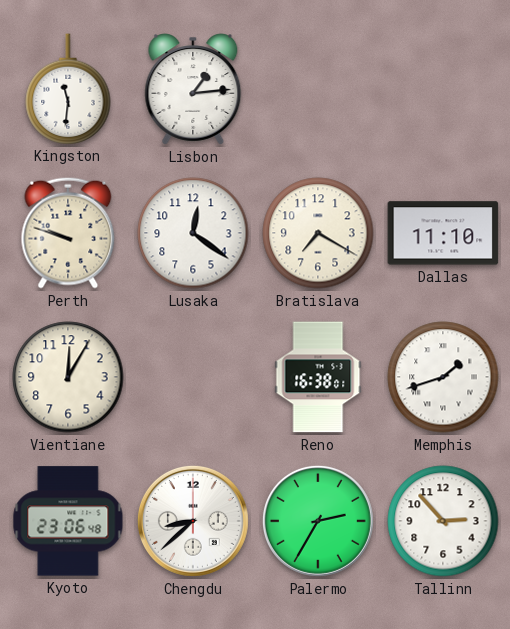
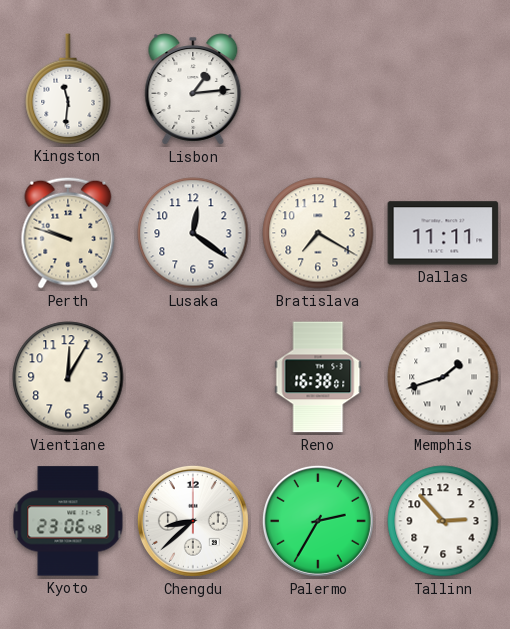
Dallas: 11:10 -> 11:11 (443, 233)
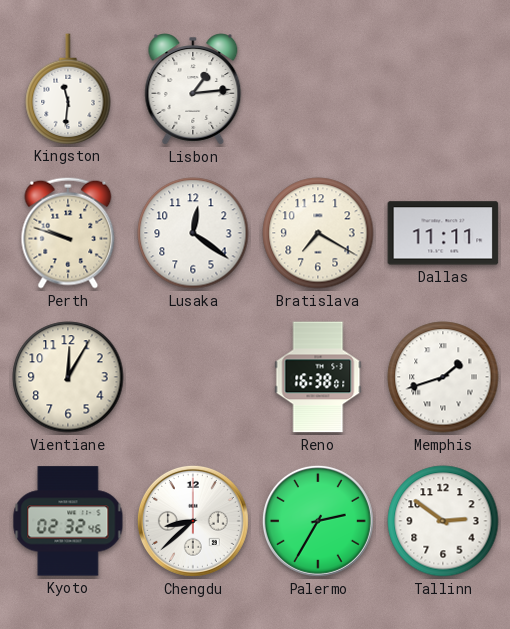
Kyoto: 23:06 -> 02:32 (68, 521)
Tallinn: 2:53 -> 2:51 (443, 521)
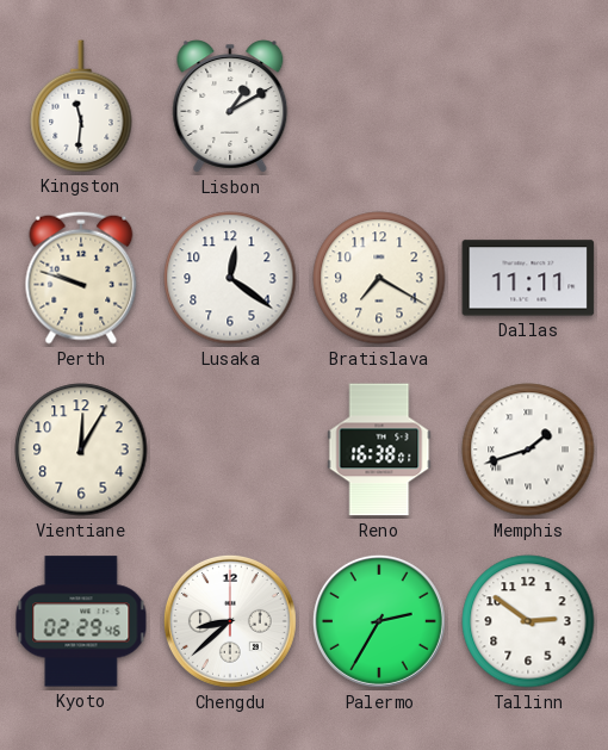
Lisbon: 1:14 -> 1:10 (230, 106)
Kyoto: 02:32 -> 02:29 (81, 621)
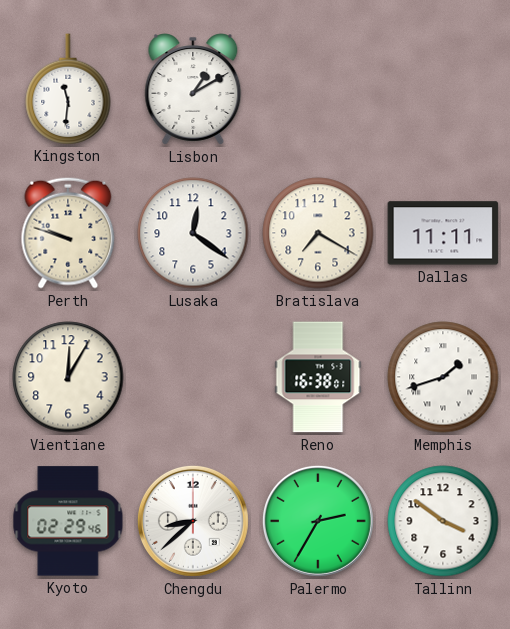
Tallinn: 2:51 -> 3:51 (443, 521)
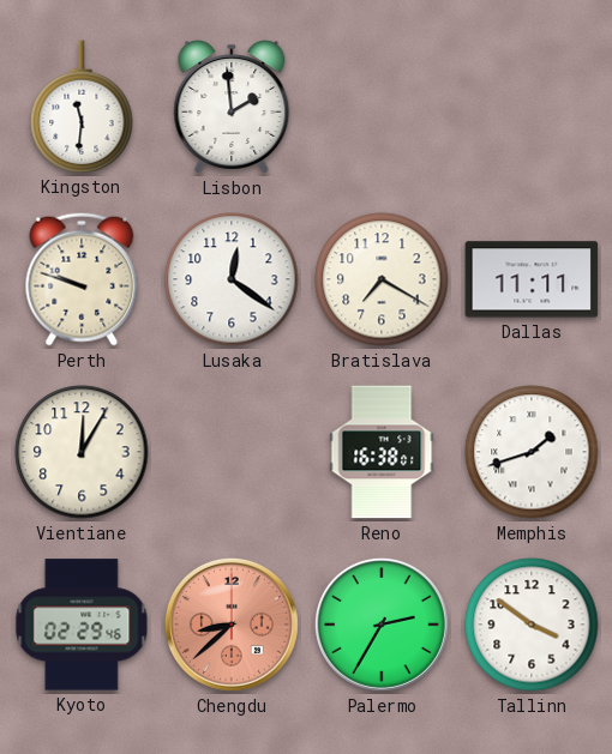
Lisbon: 1:10 -> 1:59 (232, 107)
Chengdu dial: white -> salmon (232, 625)
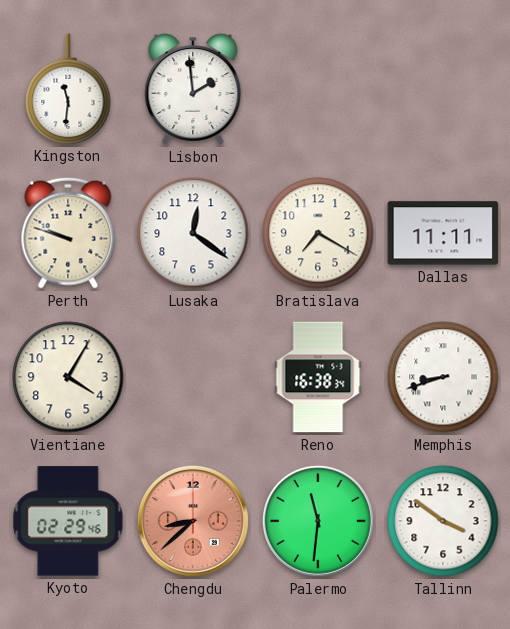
Vientiane: 12:05 -> 4:05 (68, 377)
Reno: 16:38:01 -> 16:38:34 (318, 377)
Memphis: 1:42 -> 8:42 (443, 377)
Palermo: 2:35 -> 11:31 (318, 521)
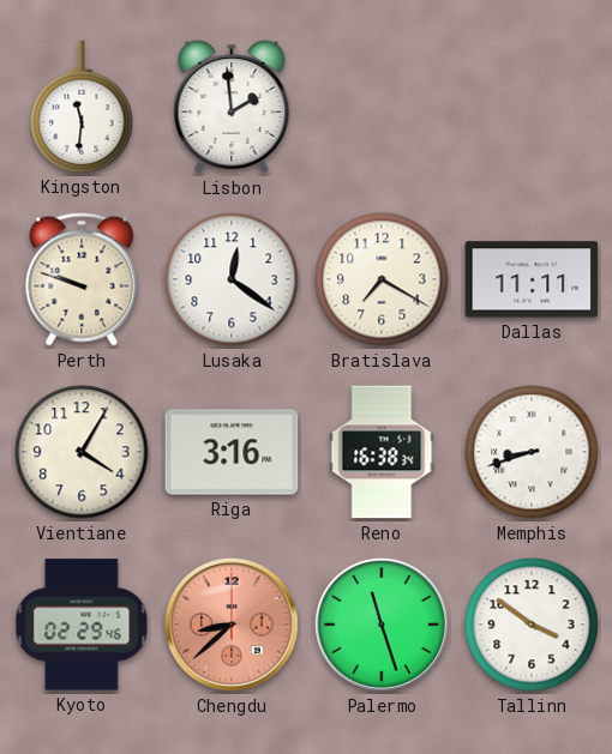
Riga: none -> 3:16 (232, 452)
Palermo: 11:31 -> 11:27 (382, 625)
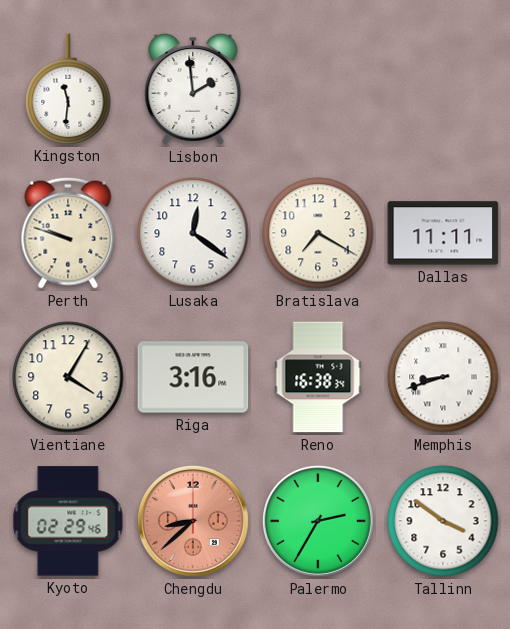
Palermo: 11:27 -> 2:35 (318, 521)
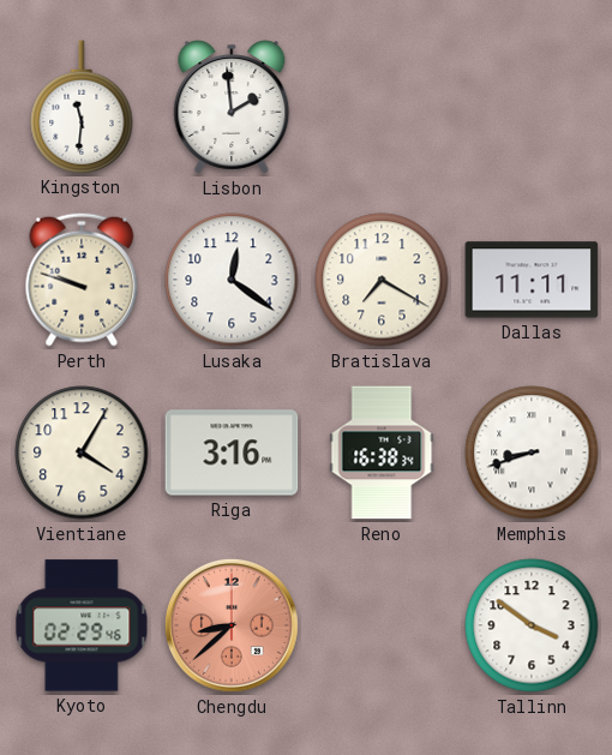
Palermo: 2:35 -> none (318, 521)
